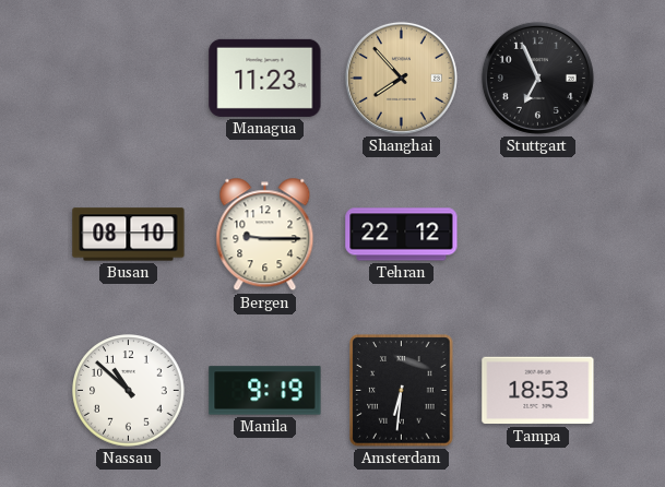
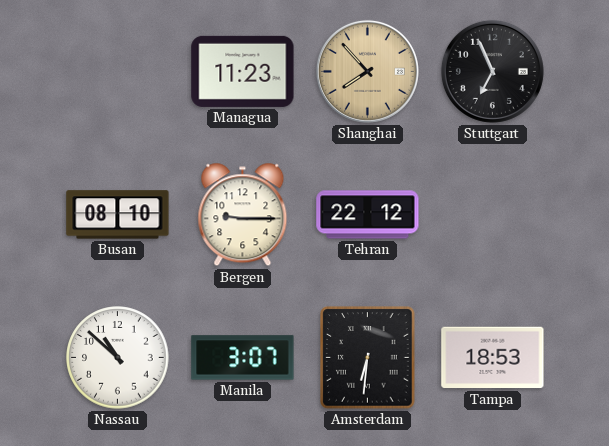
Manila: 9:19 -> 3:07 (243, 358)
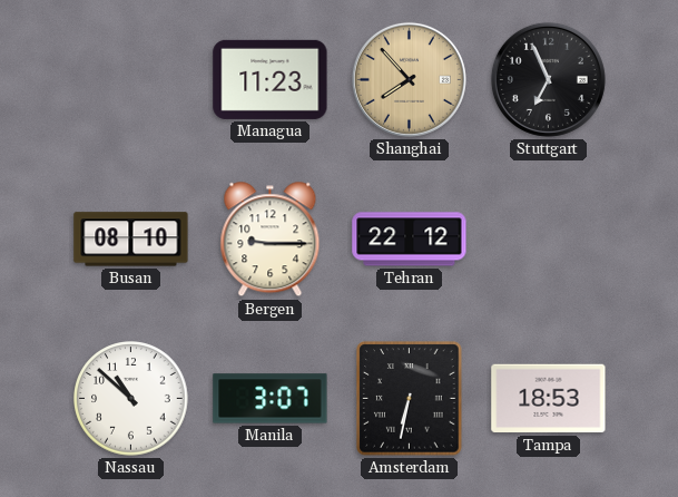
Amsterdam: 6:31 -> 6:32 (410, 399)
